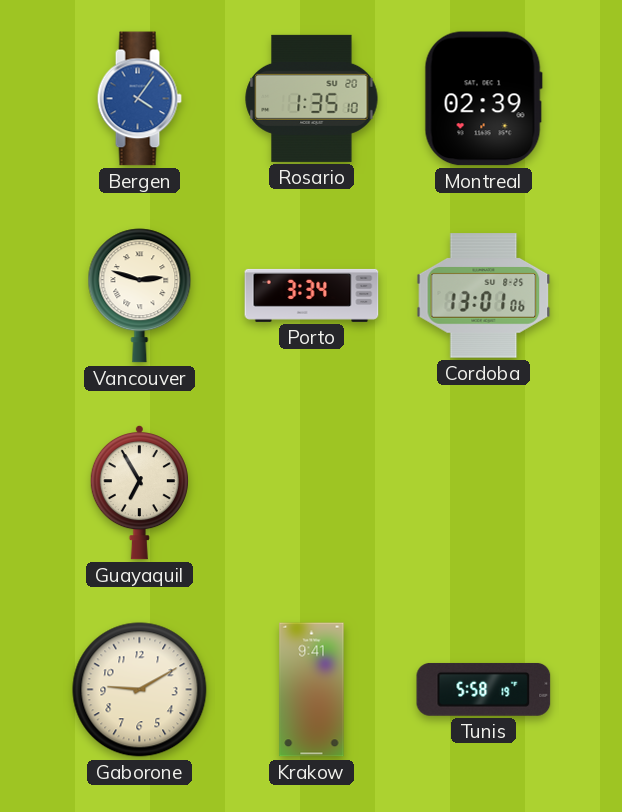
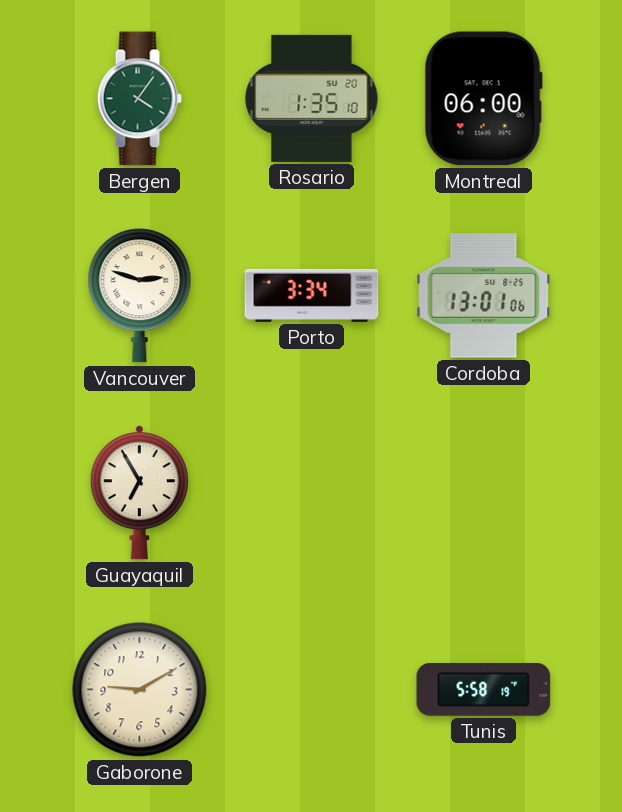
Bergen dial: blue -> green (139, 99)
Montreal: 02:39 -> 06:00 (483, 99)
Krakow: 9:41 -> none (312, 690)
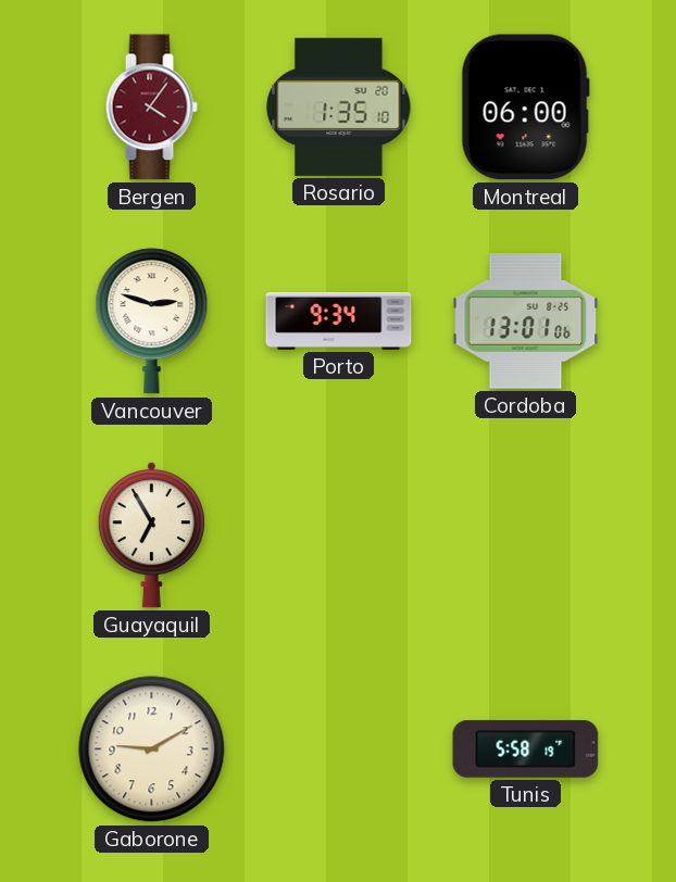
Bergen dial: green -> burgundy (151, 108)
Porto: 3:34 -> 9:34 (339, 320)
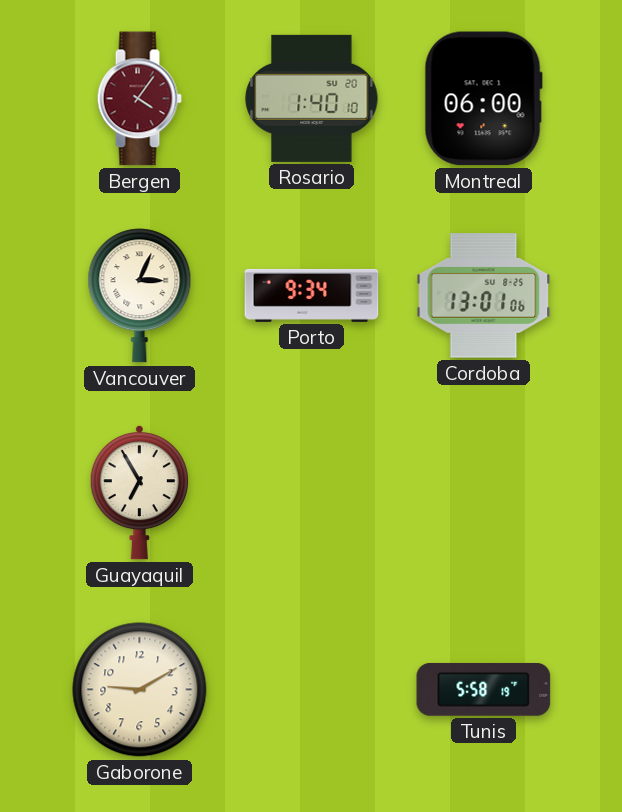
Rosario: 1:35 -> 1:40 (312, 98)
Vancouver: 2:48 -> 3:04 (140, 296)
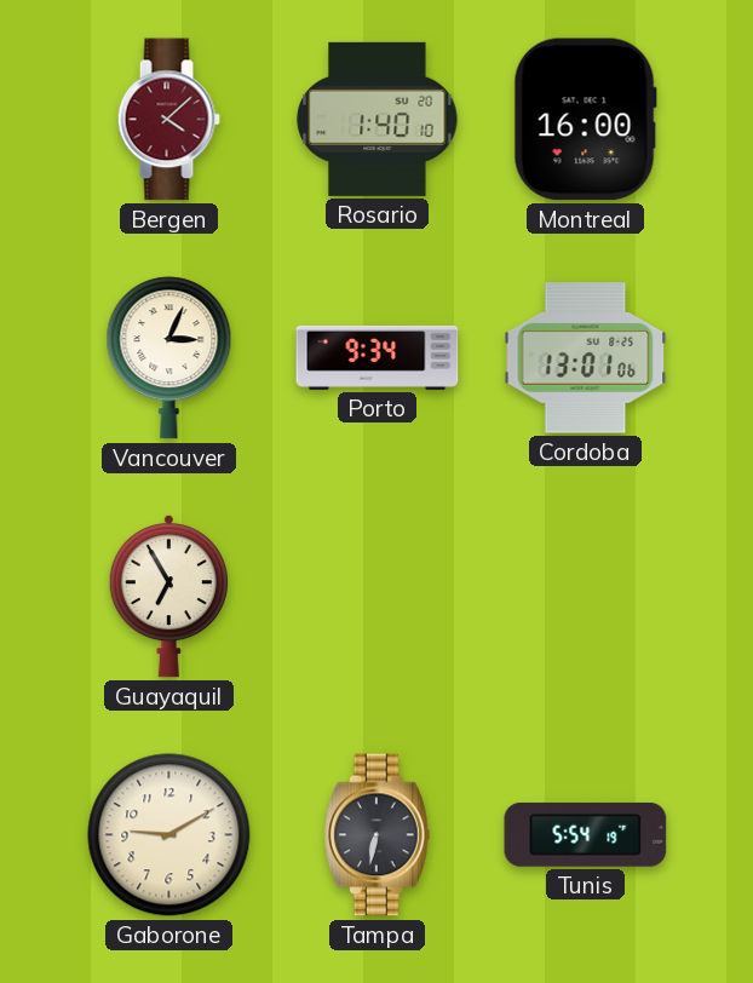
Bergen: 4:06 -> 4:08 (168, 120)
Montreal: 06:00 -> 16:00 (585, 120)
Tampa: none -> 6:32 (376, 835)
Tunis: 5:58 -> 5:54 (586, 834)
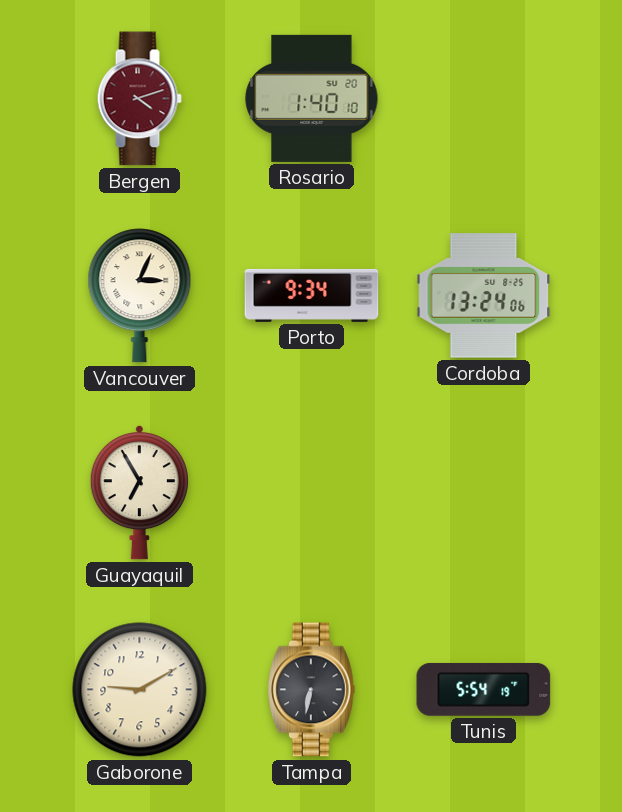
Bergen: 4:08 -> 4:12 (139, 99)
Montreal: 16:00 -> none (585, 120)
Cordoba: 13:01 -> 13:24 (484, 296)
